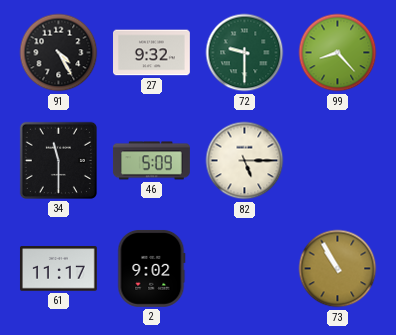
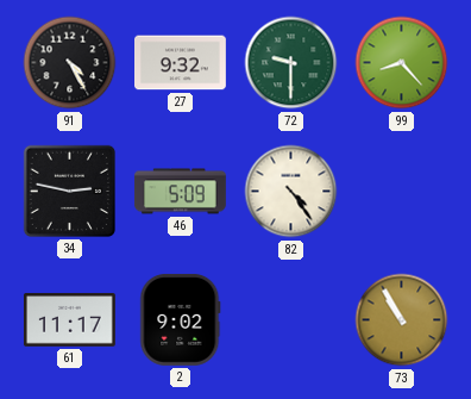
34: 11:30 -> 2:47 (69, 191)
82: 5:15 -> 4:24 (291, 192)
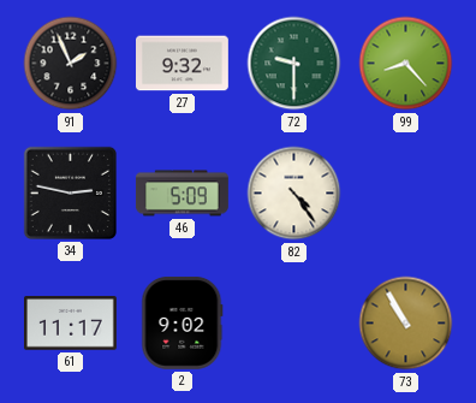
91: 4:25 -> 1:56 (71, 64)
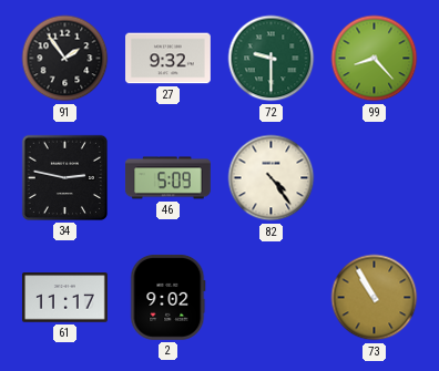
91: 1:56 -> 1:54 (65, 59)
